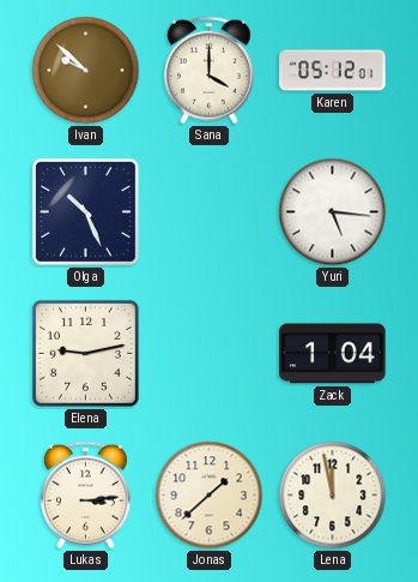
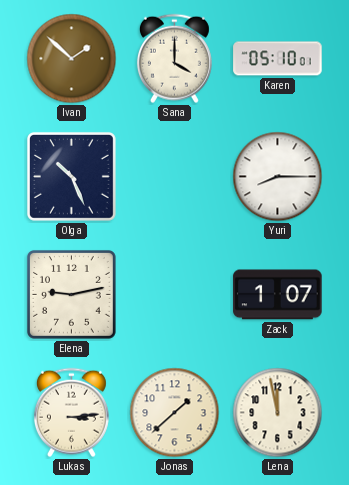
Ivan: 9:52 -> 1:52 (72, 59)
Karen: 05:12 -> 05:10 (278, 59)
Yuri: 5:16 -> 8:15 (278, 177)
Zack: 1:04 -> 1:07 (278, 295)
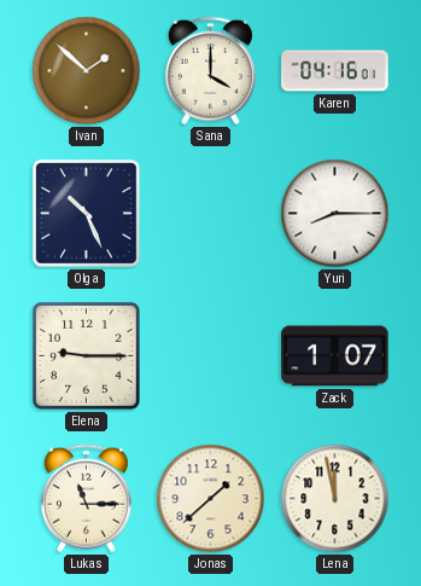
Karen: 05:10 -> 04:16 (335, 71)
Elena: 9:13 -> 9:15 (86, 355)
Lukas: 3:14 -> 11:15 (86, 499)
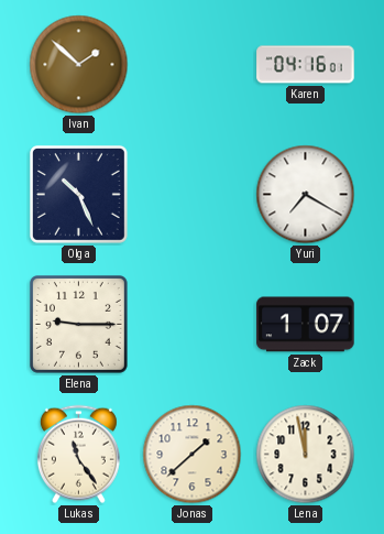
Sana: 4:00 -> none (210, 71)
Yuri: 8:15 -> 7:20 (306, 195)
Lukas: 11:15 -> 11:24 (78, 455)
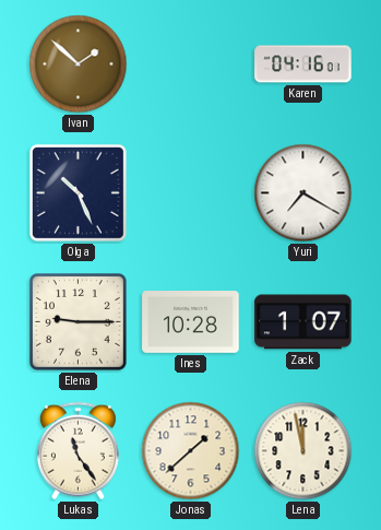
Ines: none -> 10:28 (191, 322)
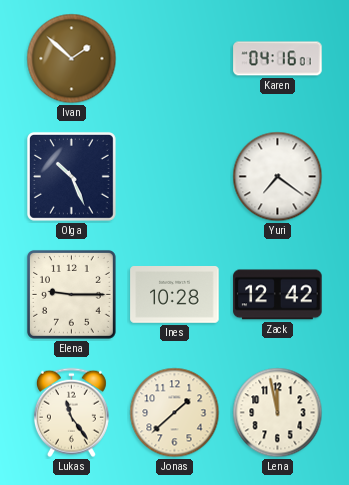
Yuri: 7:20 -> 7:21 (278, 177)
Zack: 1:07 -> 12:42 (278, 295)
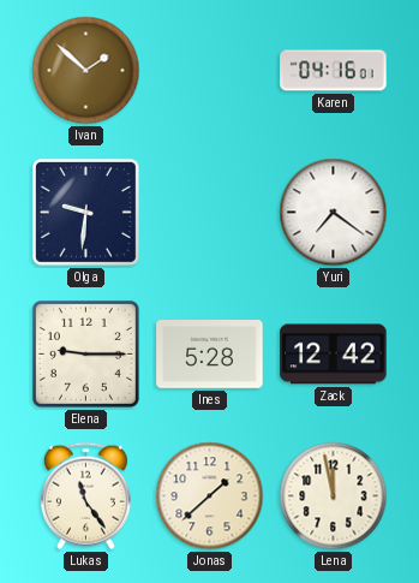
Olga: 10:26 -> 9:31 (85, 212)
Ines: 10:28 -> 5:28 (210, 355)
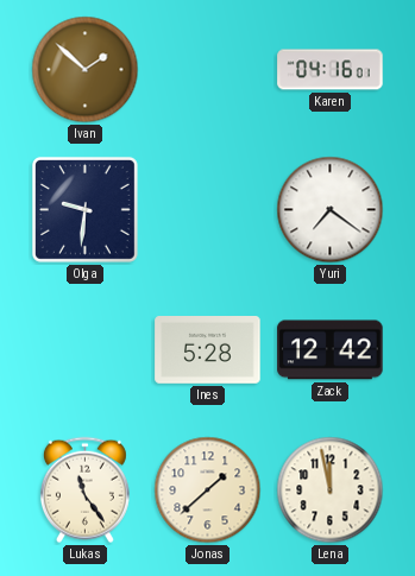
Elena: 9:15 -> none (85, 353)
